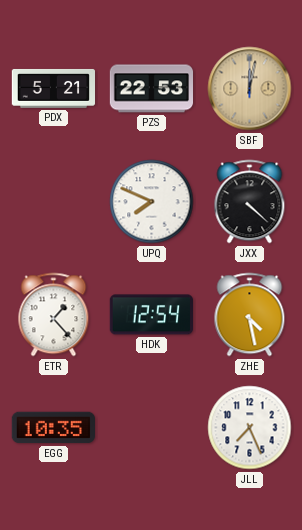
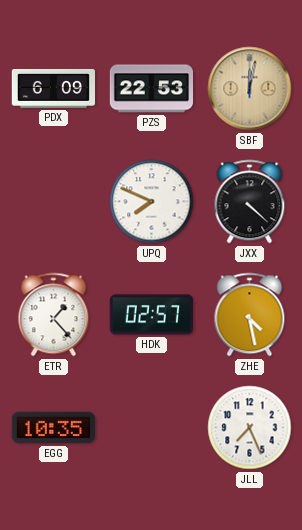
PDX: 5:21 -> 6:09 (54, 88)
HDK: 12:54 -> 02:57 (151, 315)
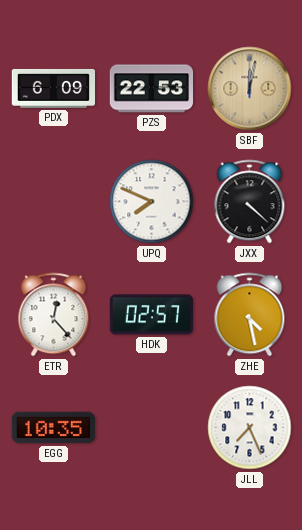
ETR: 1:23 -> 12:23 (54, 315)
